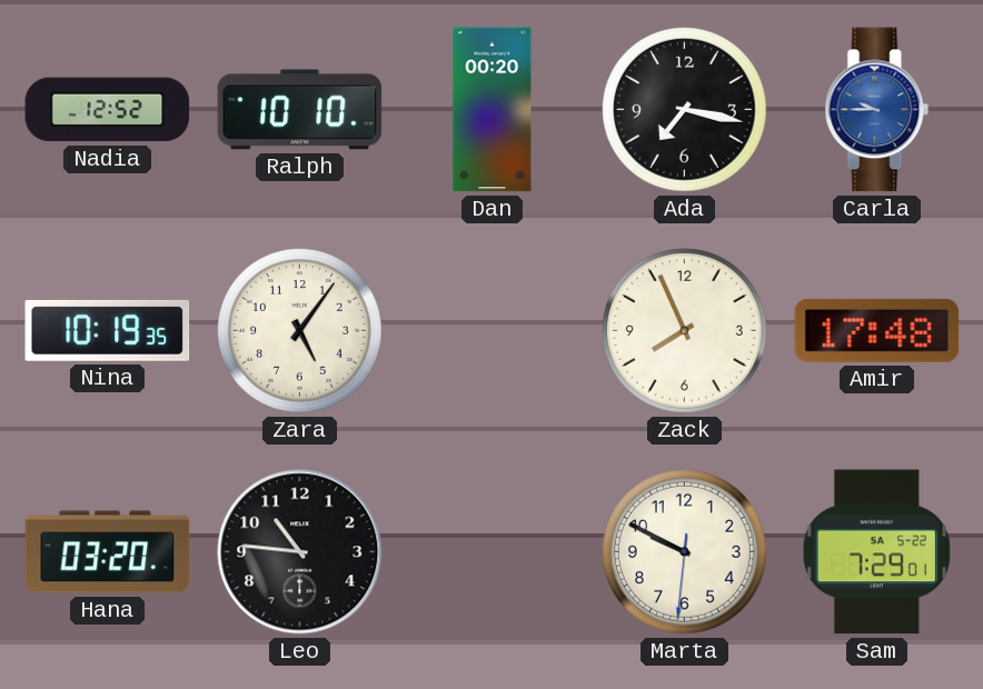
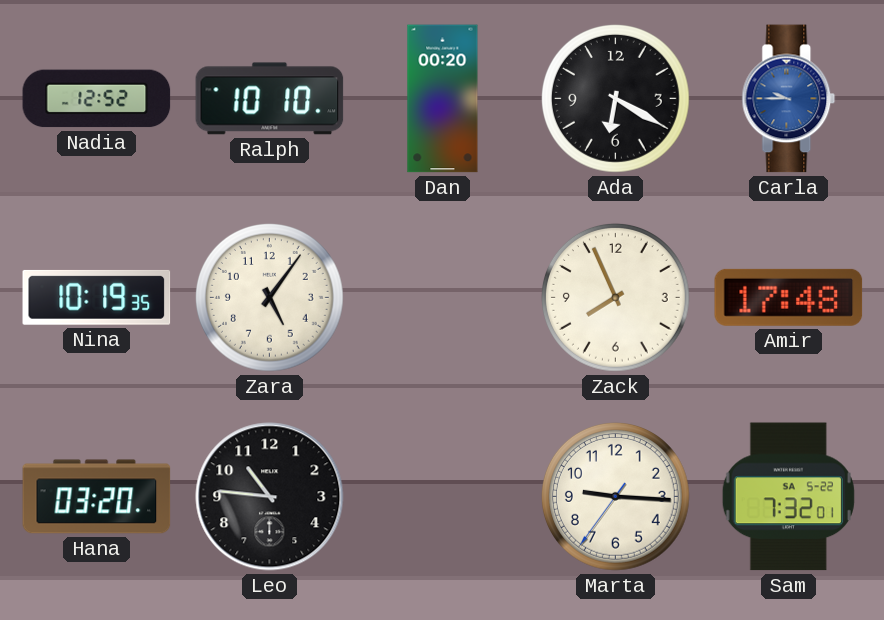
Ada: 7:17 -> 6:20 (615, 98)
Marta: 9:49 -> 9:15 (615, 496)
Sam: 7:29 -> 7:32 (788, 497)
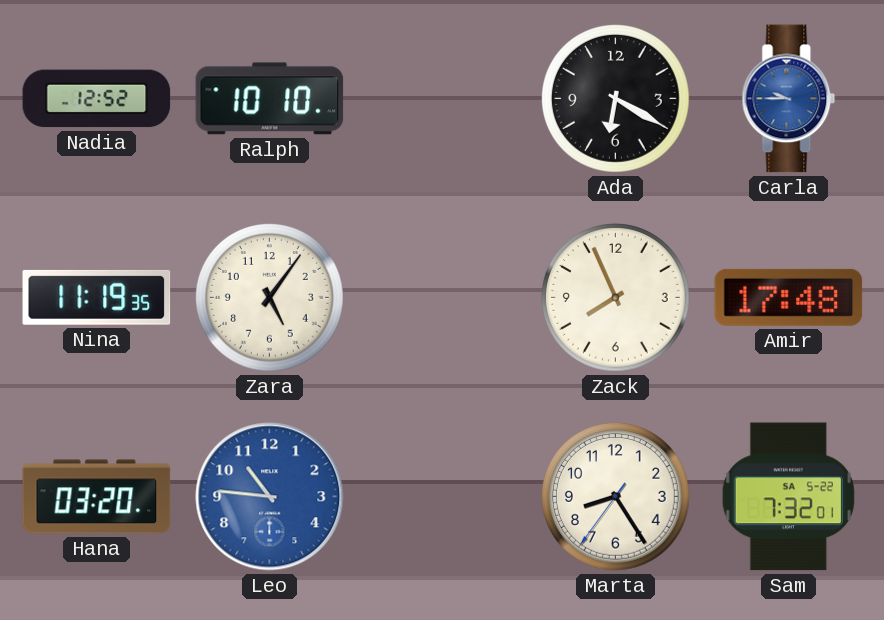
Dan: 00:20 -> none (443, 99)
Nina: 10:19 -> 11:19 (97, 297)
Leo dial: black -> blue (270, 497)
Marta: 9:15 -> 8:24 (615, 496)
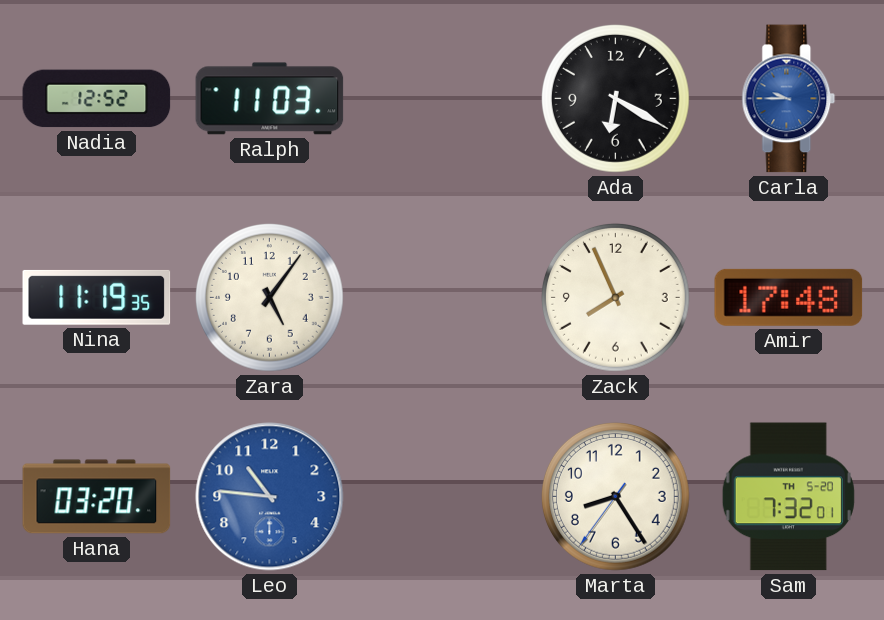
Ralph: 10:10 -> 11:03 (270, 99)
Sam date: SA 5-22 -> TH 5-20 (788, 497)
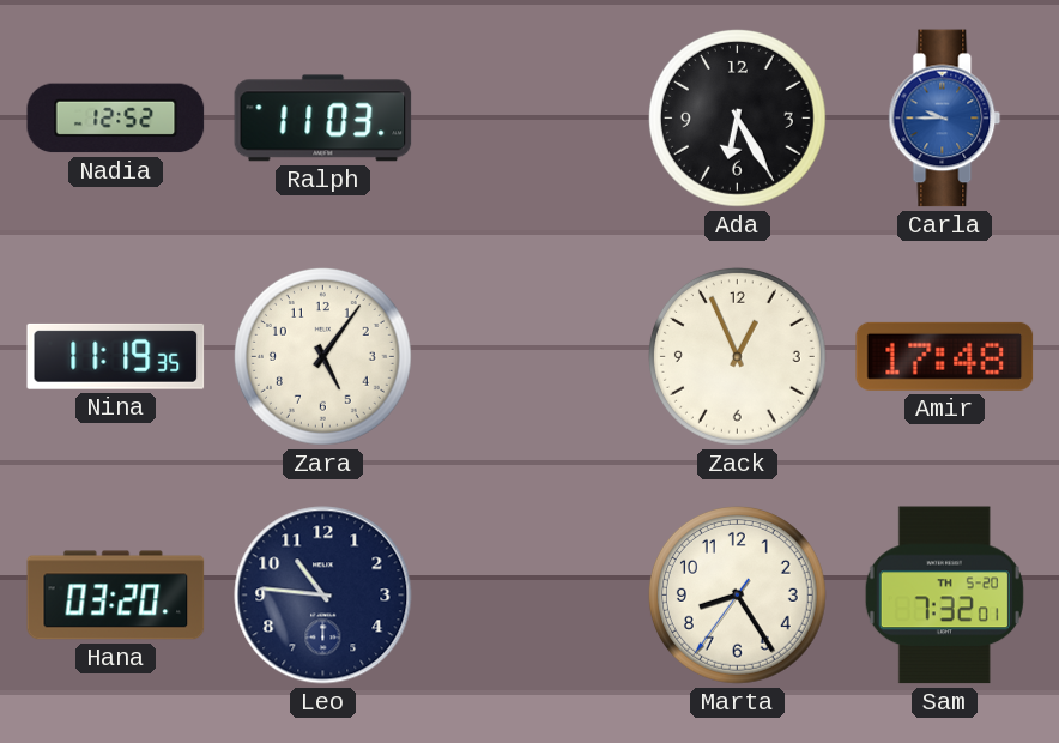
Ada: 6:20 -> 6:25 (737, 117)
Zack: 7:56 -> 12:56 (737, 356)
Leo dial: blue -> navy (323, 596)
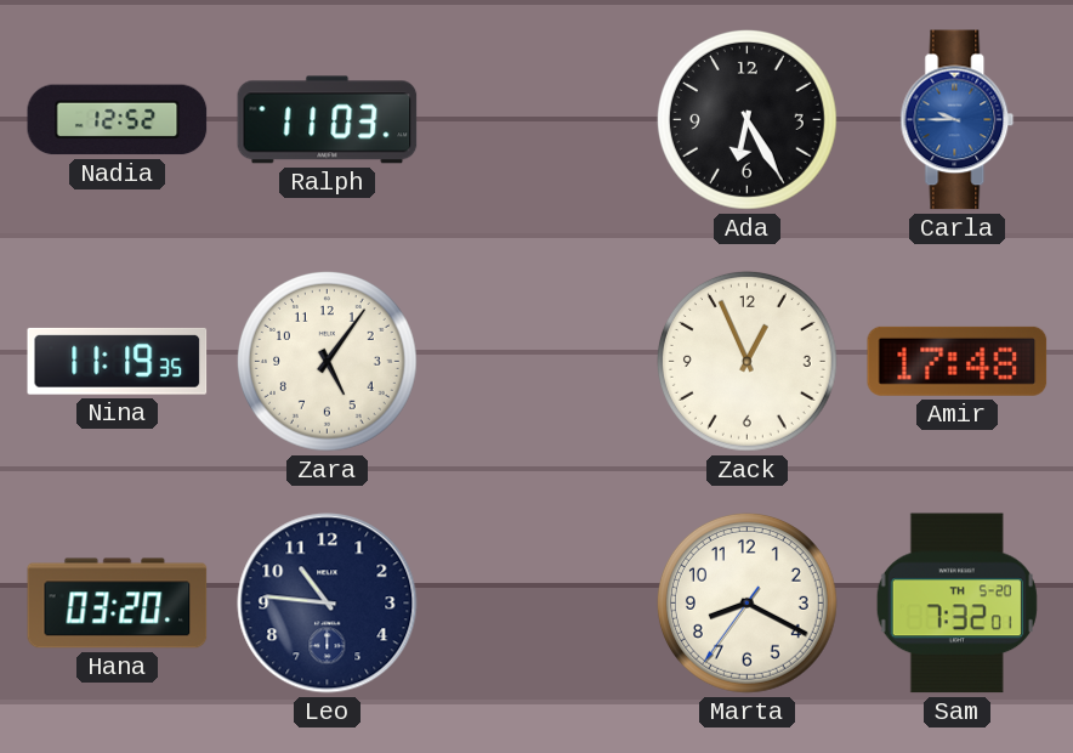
Marta: 8:24 -> 8:19 (746, 602)
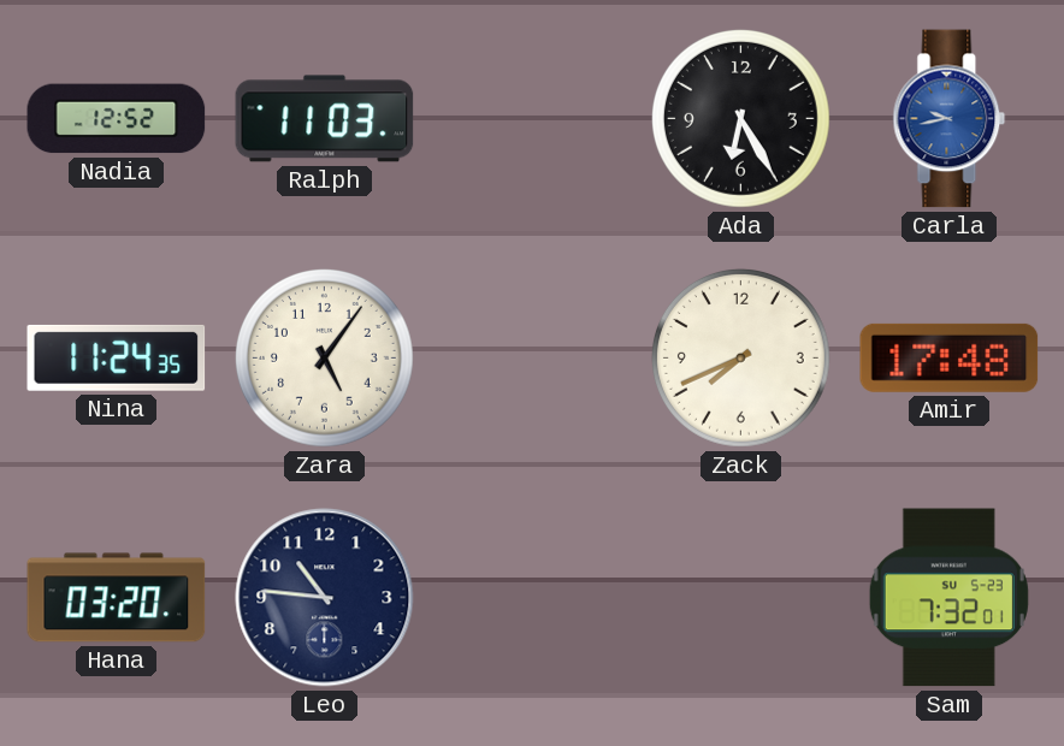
Carla: 9:45 -> 9:43 (950, 119)
Nina: 11:19 -> 11:24 (117, 357)
Zack: 12:56 -> 7:41 (740, 357)
Marta: 8:19 -> none (746, 602)
Sam date: TH 5-20 -> SU 5-23 (948, 598)
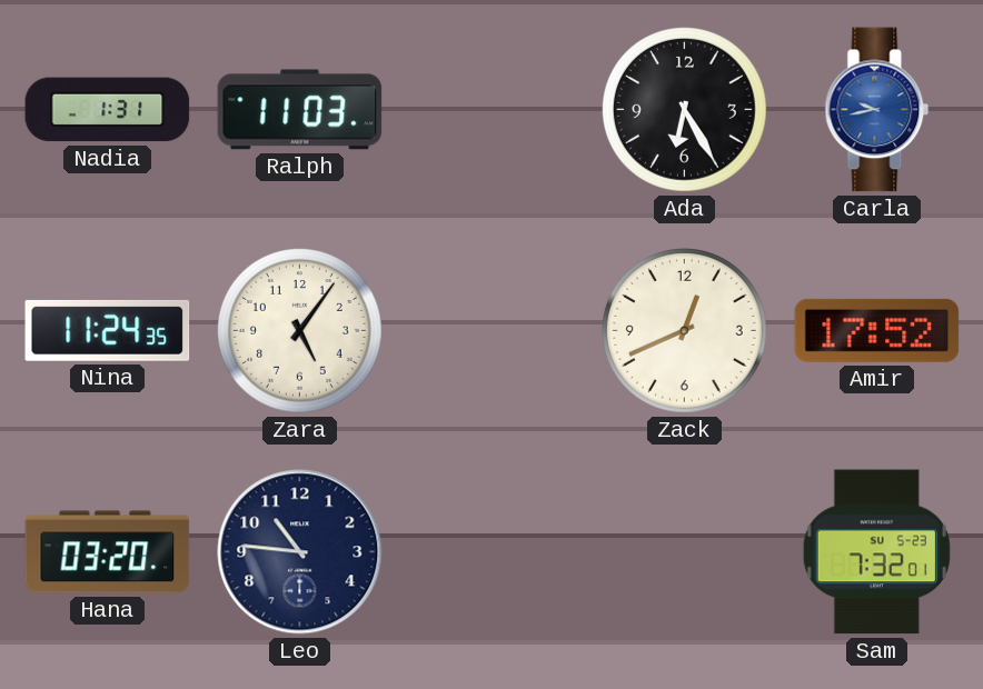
Nadia: 12:52 -> 1:31 (108, 110)
Zack: 7:41 -> 12:41 (684, 330)
Amir: 17:48 -> 17:52 (877, 330)
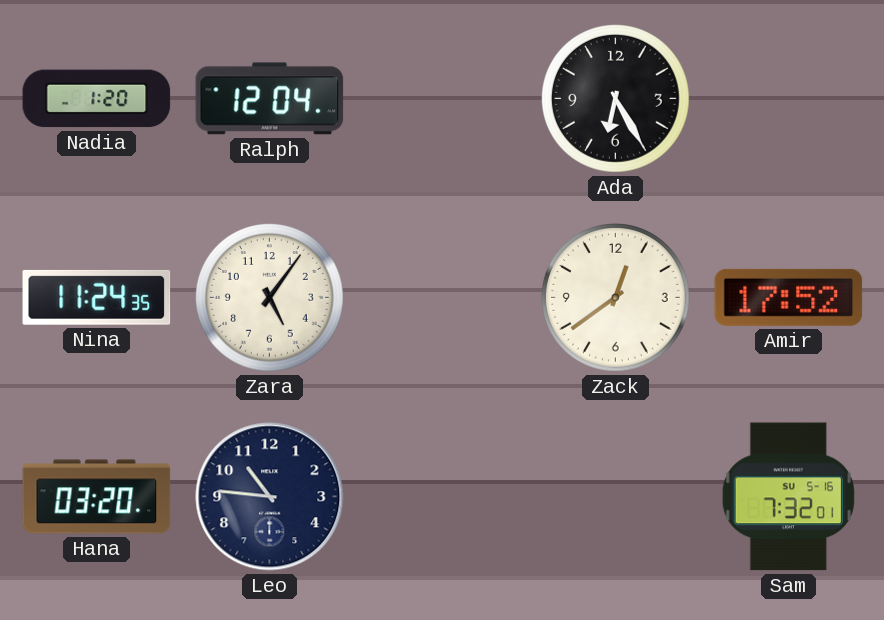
Nadia: 1:31 -> 1:20 (97, 99)
Ralph: 11:03 -> 12:04 (270, 99)
Carla: 9:43 -> none (877, 110)
Zack: 12:41 -> 12:39 (615, 297)
Sam date: SU 5-23 -> SU 5-16 (788, 497)
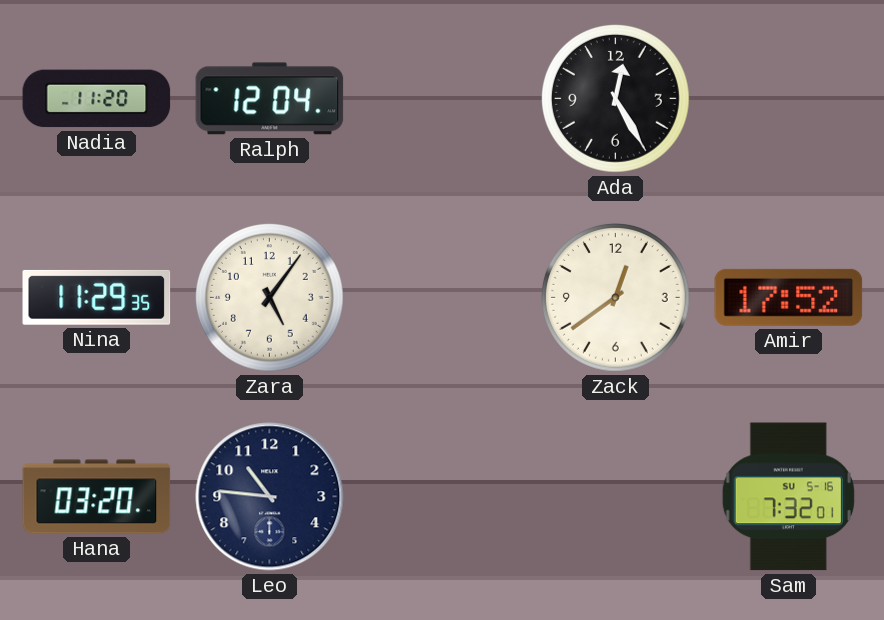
Nadia: 1:20 -> 11:20 (97, 99)
Ada: 6:25 -> 12:25 (615, 98)
Nina: 11:24 -> 11:29 (97, 297)
